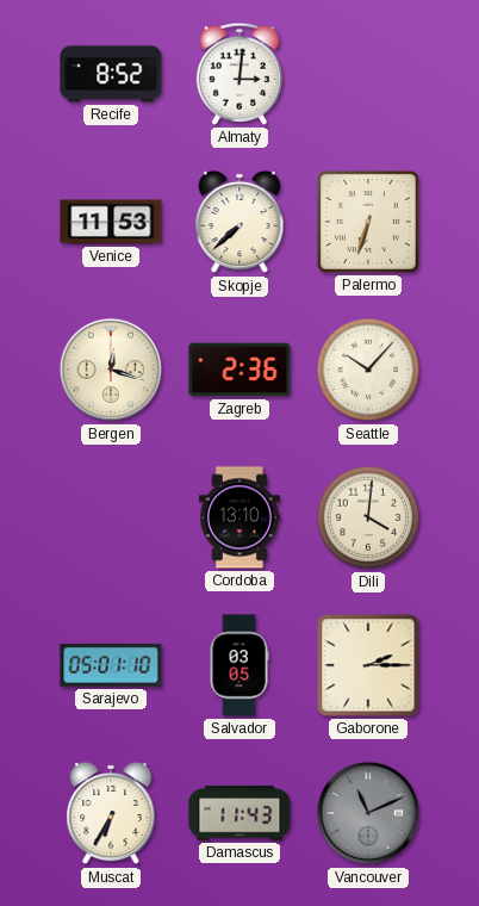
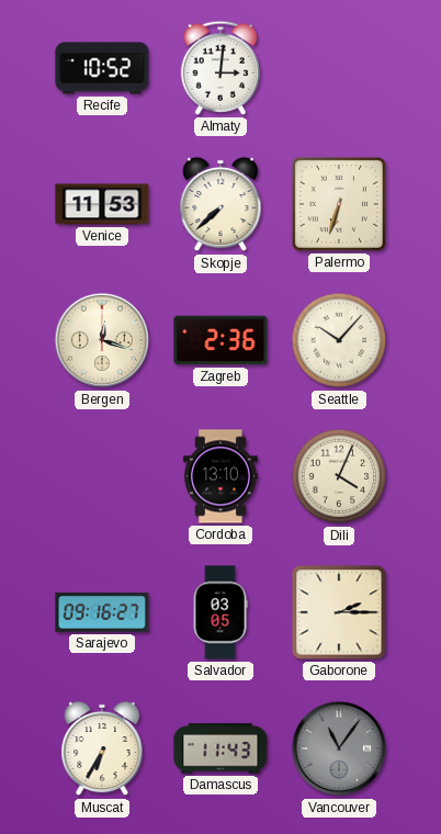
Recife: 8:52 -> 10:52 (102, 68)
Dili: 4:01 -> 4:04 (339, 476)
Sarajevo: 05:01 -> 09:16 (102, 612)
Vancouver: 11:11 -> 11:06 (339, 748)
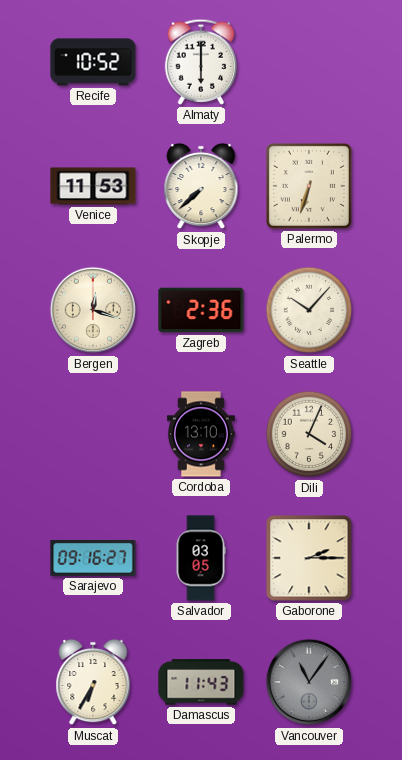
Almaty: 3:01 -> 6:00 (201, 62)
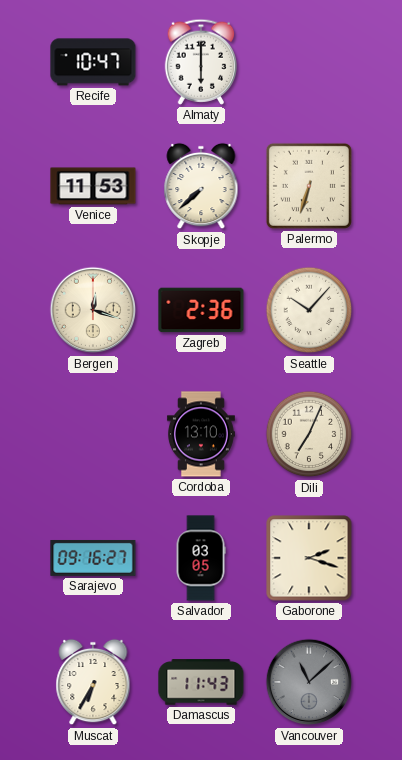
Recife: 10:52 -> 10:47 (93, 62)
Dili: 4:04 -> 7:04 (309, 434)
Gaborone: 2:15 -> 2:18 (309, 558)
Vancouver: 11:06 -> 11:08 (309, 682)
